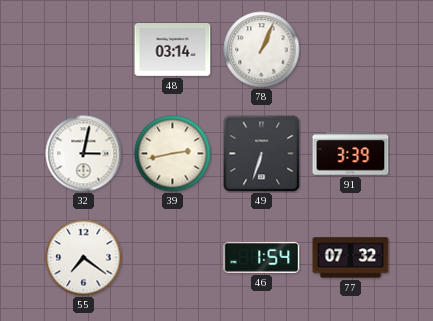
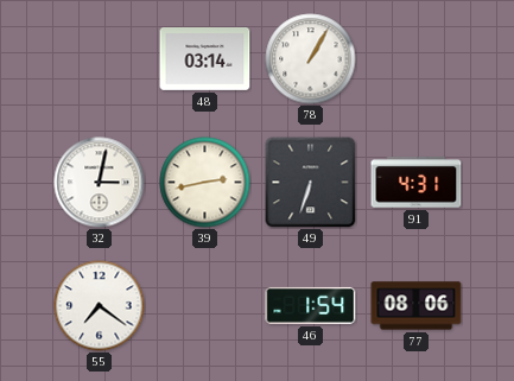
78: 1:04 -> 1:05 (311, 59)
91: 3:39 -> 4:31 (417, 183)
77: 07:32 -> 08:06 (417, 306)
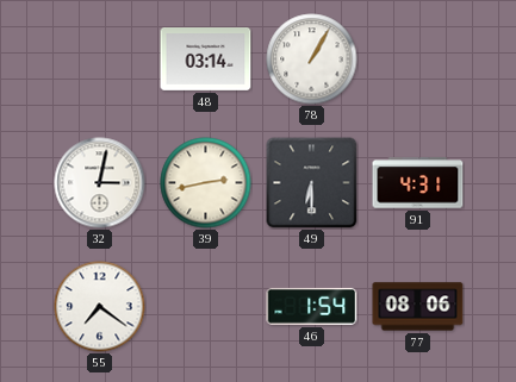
49: 6:33 -> 6:30 (312, 183)
